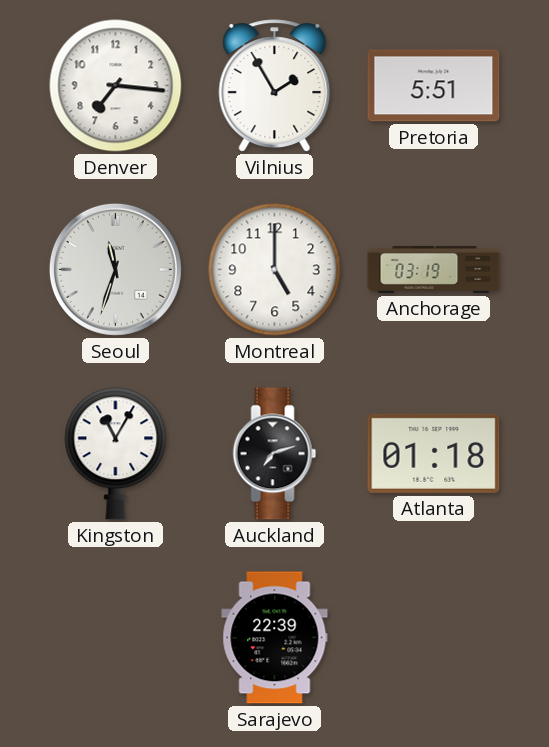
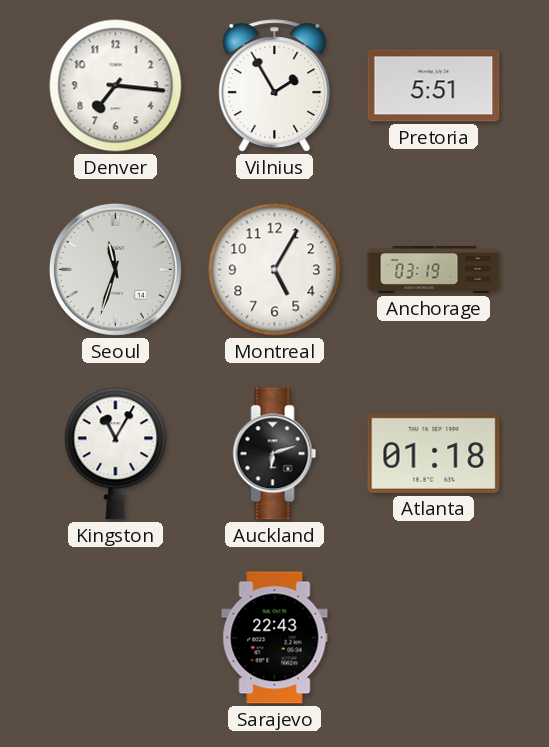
Montreal: 5:00 -> 5:05 (275, 270)
Auckland: 7:12 -> 6:12 (275, 454)
Sarajevo: 22:39 -> 22:43 (275, 638)
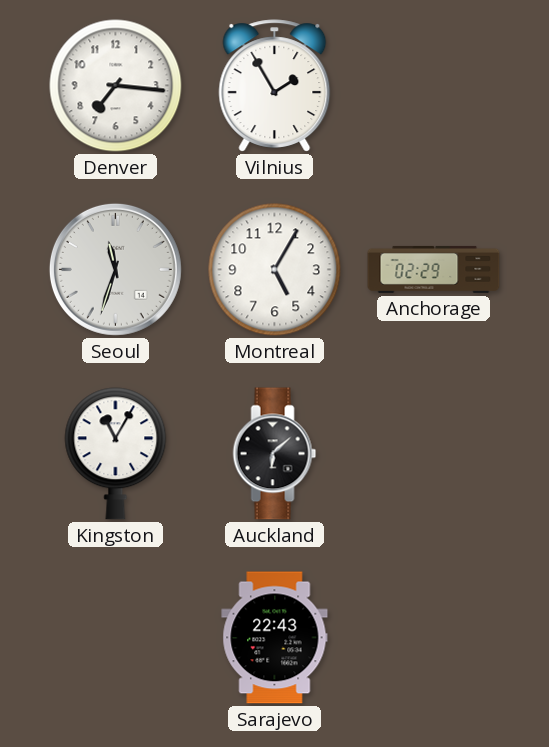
Pretoria: 5:51 -> none (434, 86)
Anchorage: 03:19 -> 02:29 (434, 269)
Auckland: 6:12 -> 6:08 (275, 454)
Atlanta: 01:18 -> none (434, 453)
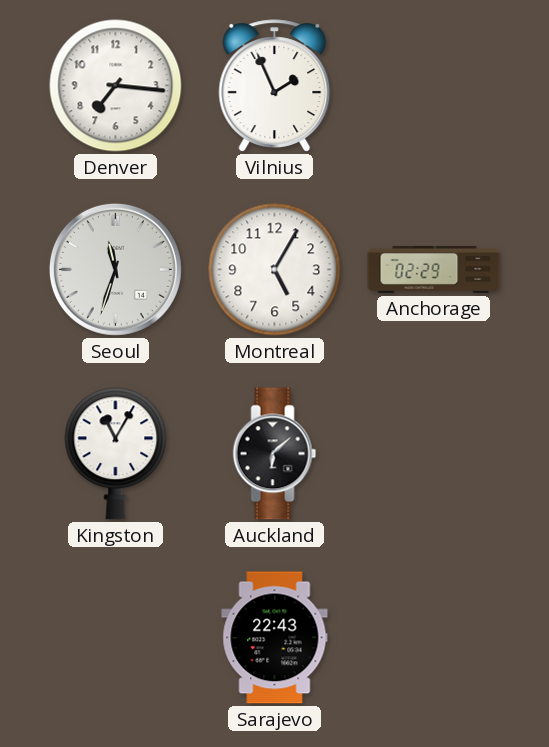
Vilnius: 1:55 -> 1:56 (275, 86)
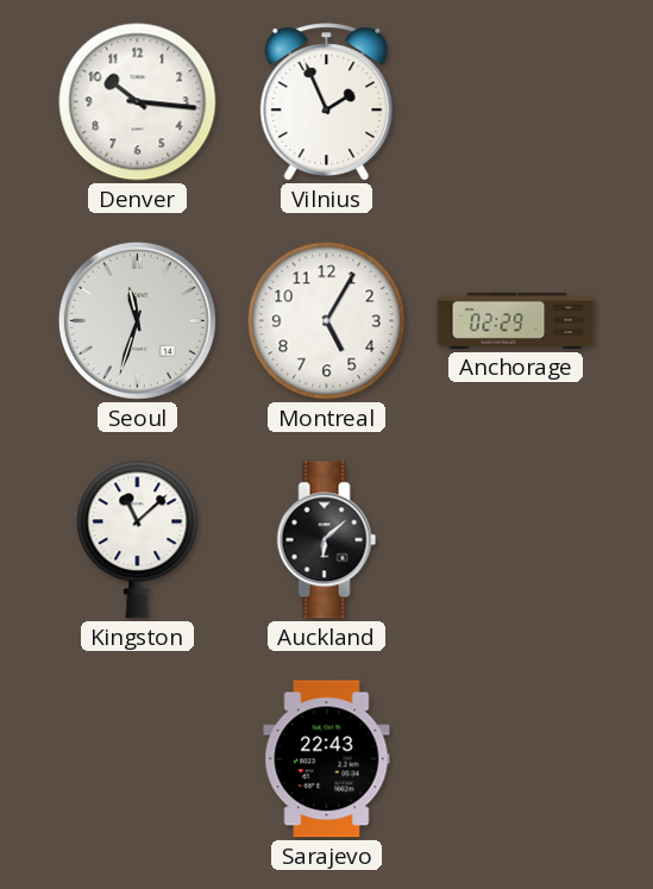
Denver: 7:16 -> 10:16 (138, 102)
Kingston: 11:05 -> 11:08 (138, 540)
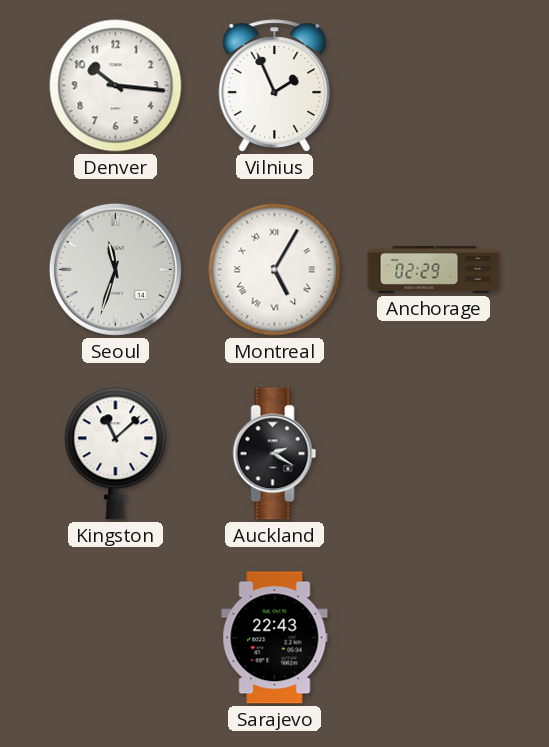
Montreal numerals: Arabic -> Roman (275, 270)
Auckland: 6:08 -> 2:20 (275, 454)
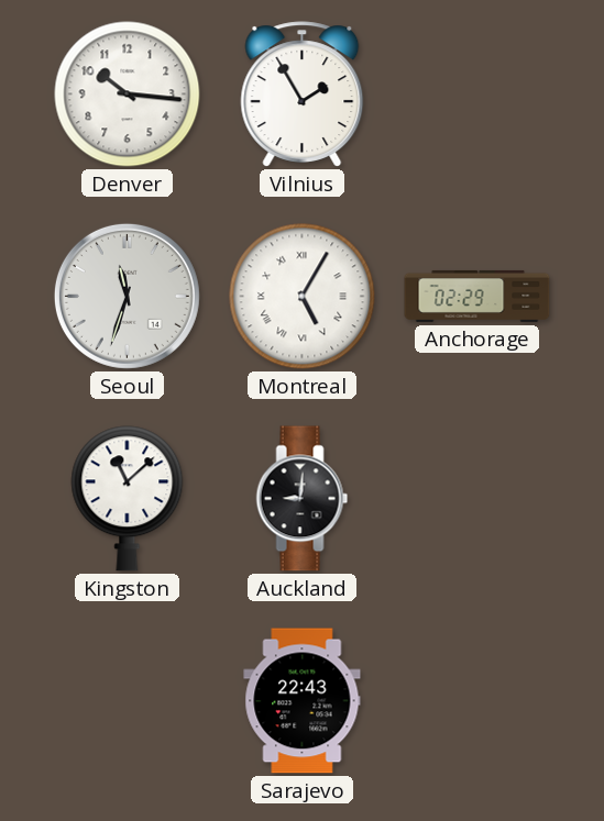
Vilnius: 1:56 -> 1:55 (303, 95)
Auckland: 2:20 -> 9:01 (303, 499)
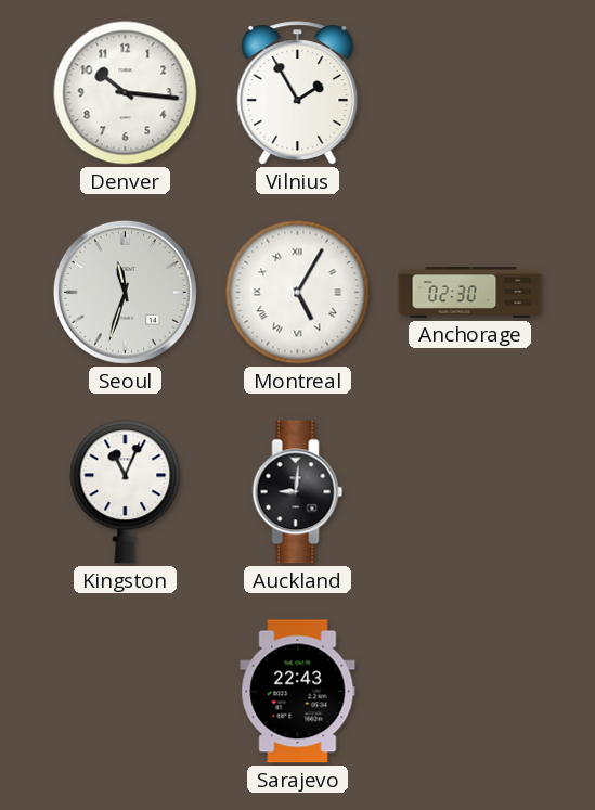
Anchorage: 02:29 -> 02:30 (470, 292)
Kingston: 11:08 -> 11:04 (126, 492)
